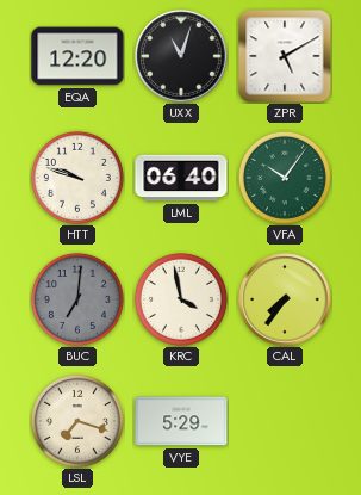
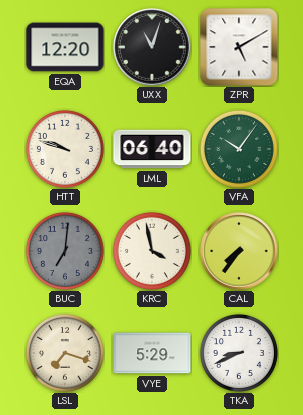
TKA: none -> 8:41 (239, 353)
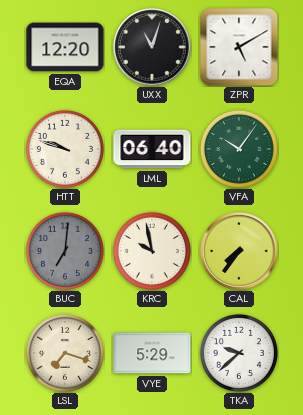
KRC: 3:58 -> 9:58 (152, 251)
TKA: 8:41 -> 9:38 (239, 353)
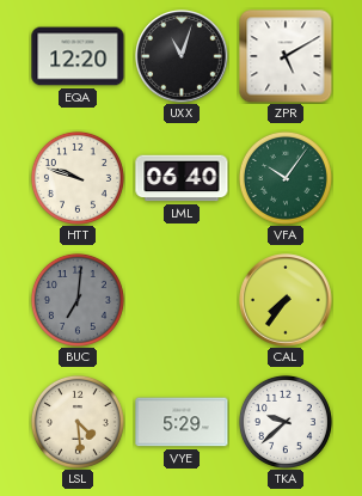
KRC: 9:58 -> none (152, 251)
LSL: 7:18 -> 4:29 (78, 422)
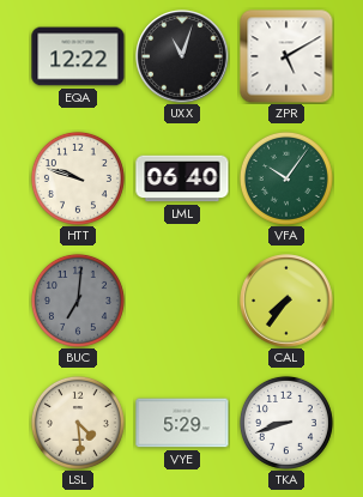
EQA: 12:20 -> 12:22 (78, 56)
TKA: 9:38 -> 8:42 (286, 423)
